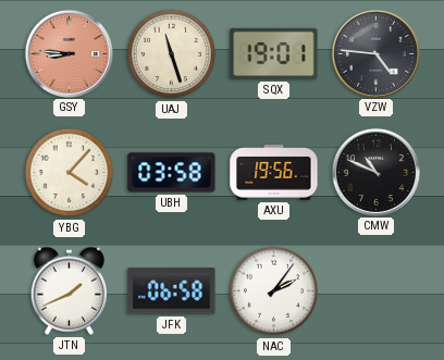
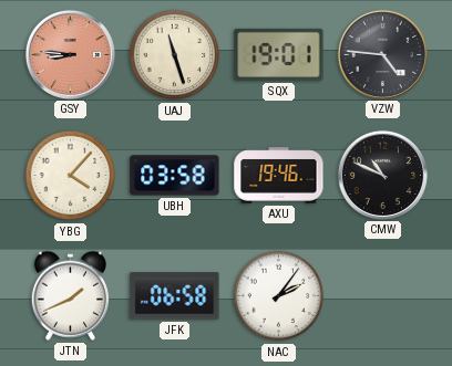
AXU: 19:56 -> 19:46 (279, 176)
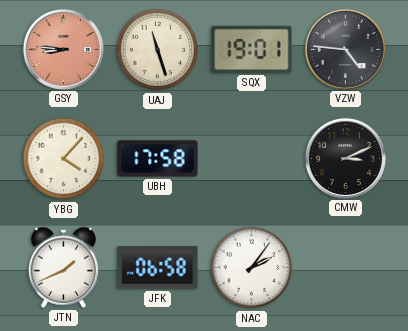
UBH: 03:58 -> 17:58 (158, 159)
AXU: 19:46 -> none (279, 176)
CMW: 10:49 -> 3:11 (345, 158)
